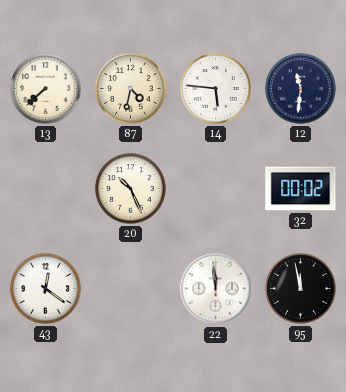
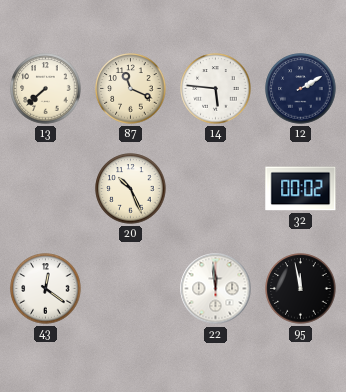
87: 4:32 -> 11:19 (131, 89)
12: 11:31 -> 2:10 (301, 89)
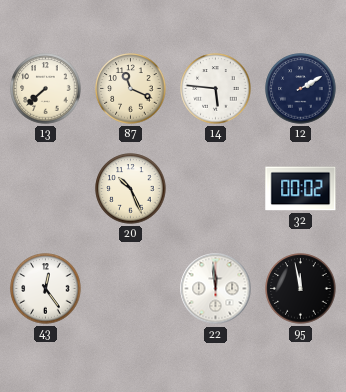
43: 12:21 -> 12:24 (46, 289)
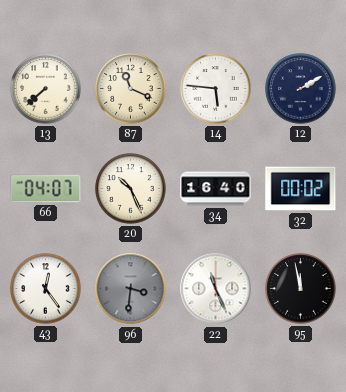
66: none -> 04:07 (46, 189)
34: none -> 16:40 (216, 189)
96: none -> 3:31 (131, 289)
22: 11:59 -> 11:26 (216, 289)
